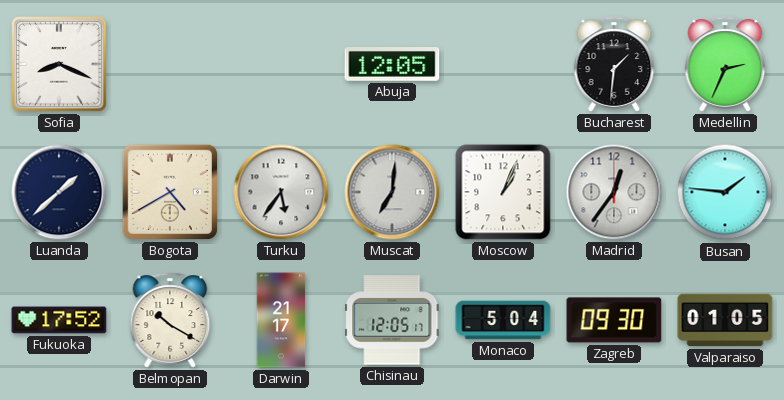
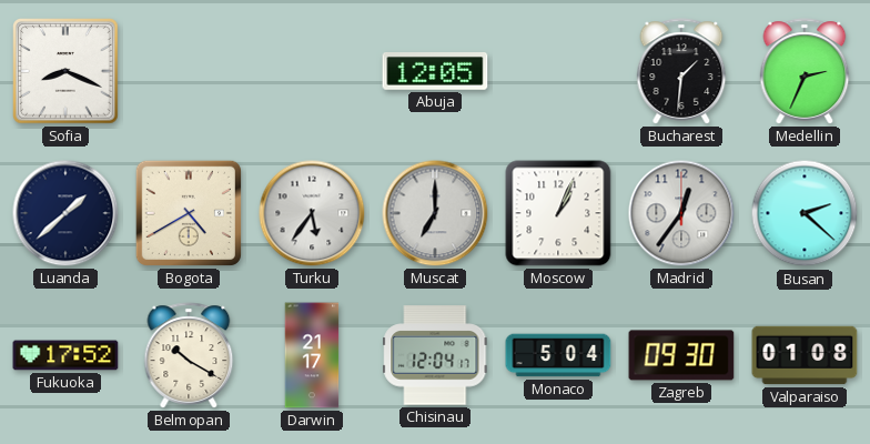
Muscat: 7:01 -> 7:00 (435, 213)
Busan: 1:46 -> 2:22 (805, 213)
Chisinau: 12:05 -> 12:04 (435, 355)
Valparaiso: 01:05 -> 01:08 (805, 355)
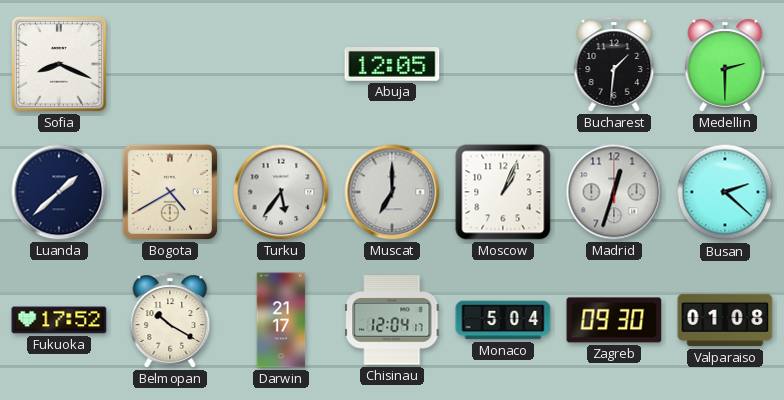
Medellin: 2:34 -> 2:30 (725, 64)
Madrid: 12:36 -> 12:33 (614, 192)
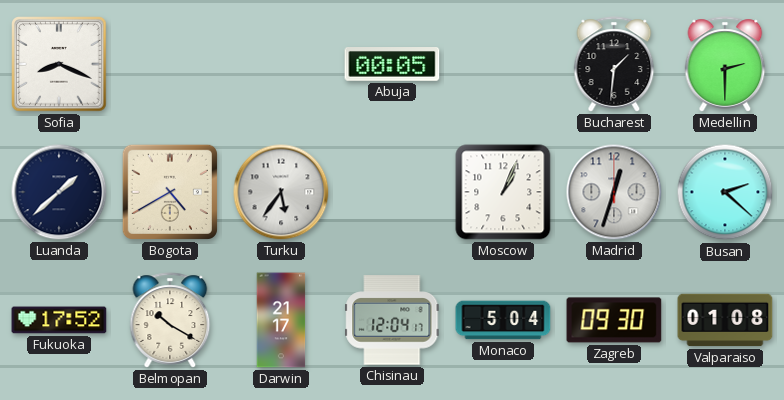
Abuja: 12:05 -> 00:05 (392, 65)
Muscat: 7:00 -> none (392, 192)
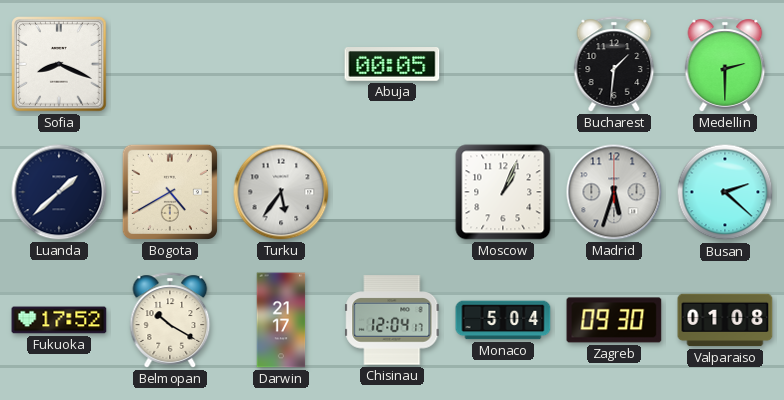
Madrid: 12:33 -> 5:33 (614, 192)
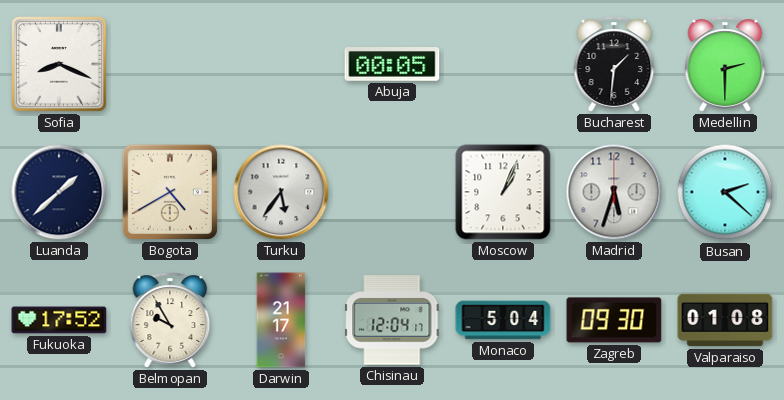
Belmopan: 10:20 -> 9:55 (170, 320)
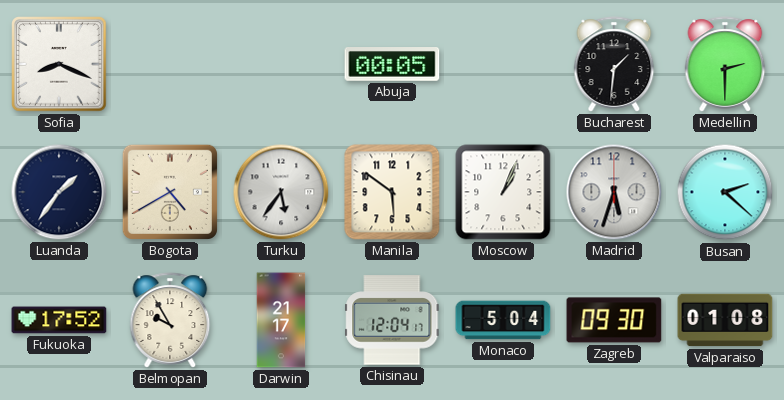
Luanda: 1:38 -> 1:36 (59, 192)
Manila: none -> 5:51 (392, 192)
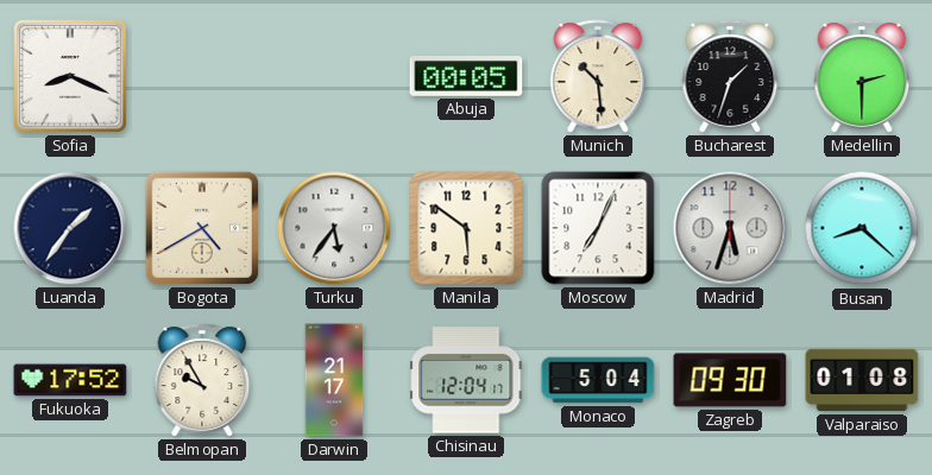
Munich: none -> 10:29 (598, 76)
Bucharest: 1:31 -> 1:33 (730, 76)
Moscow: 1:04 -> 7:04 (598, 228)
Busan: 2:22 -> 8:22 (862, 228)
